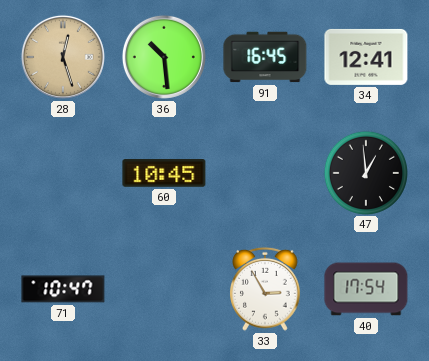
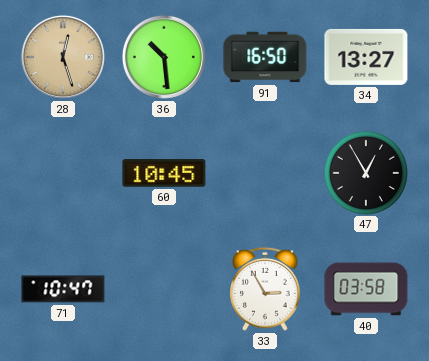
91: 16:45 -> 16:50 (265, 57)
34: 12:41 -> 13:27 (366, 57)
47: 12:59 -> 12:55 (365, 172)
40: 17:54 -> 03:58 (366, 289)
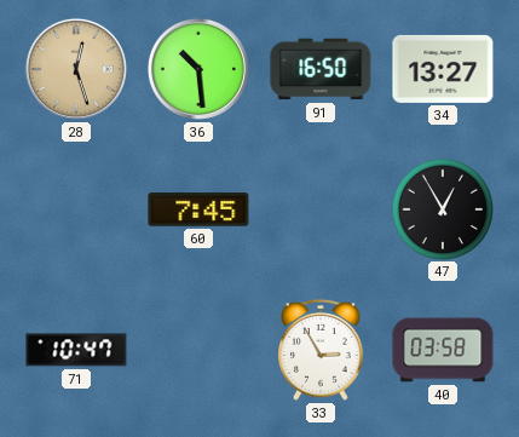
60: 10:45 -> 7:45 (198, 209)
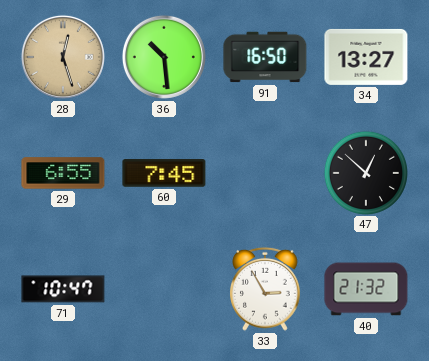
29: none -> 6:55 (63, 173)
47: 12:55 -> 12:52 (365, 172)
40: 03:58 -> 21:32 (366, 289)
